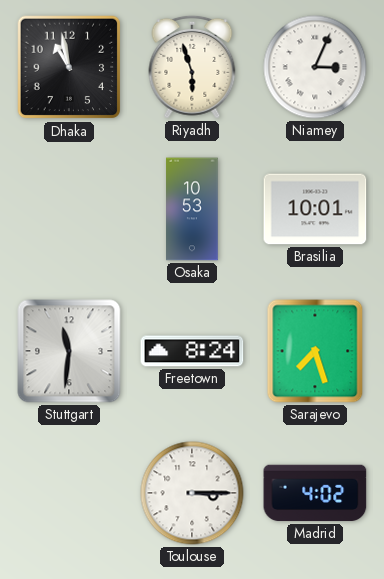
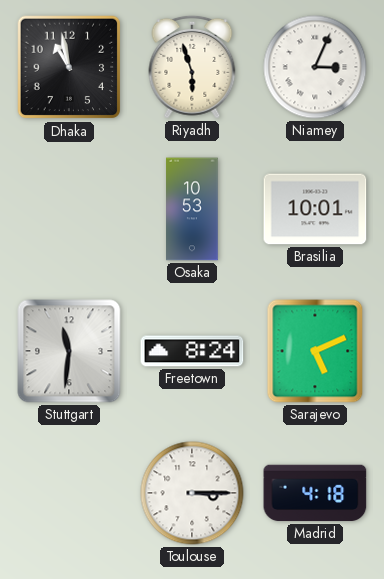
Sarajevo: 7:27 -> 5:11 (315, 351)
Madrid: 4:02 -> 4:18 (315, 493)
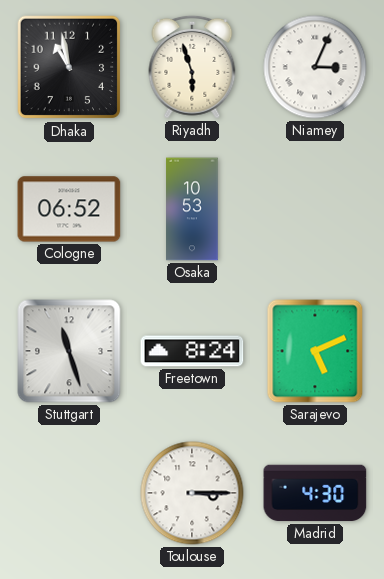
Cologne: none -> 06:52 (69, 209)
Brasilia: 10:01 -> none (315, 209)
Stuttgart: 11:31 -> 11:27 (69, 351)
Madrid: 4:18 -> 4:30 (315, 493)
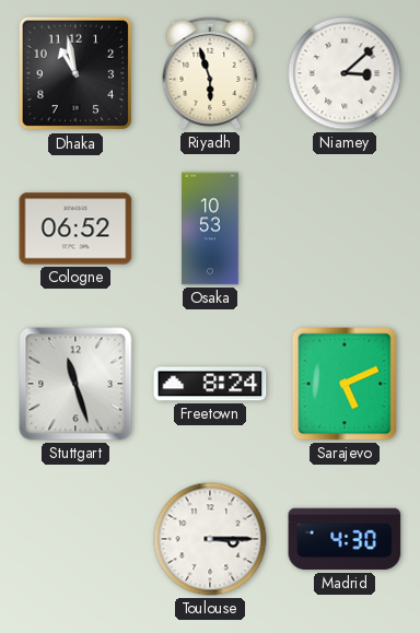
Niamey: 3:04 -> 3:08 (345, 73)
